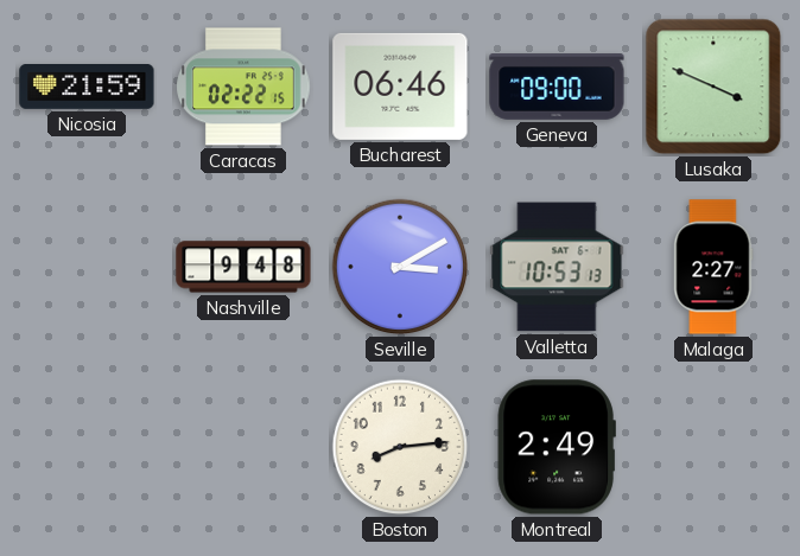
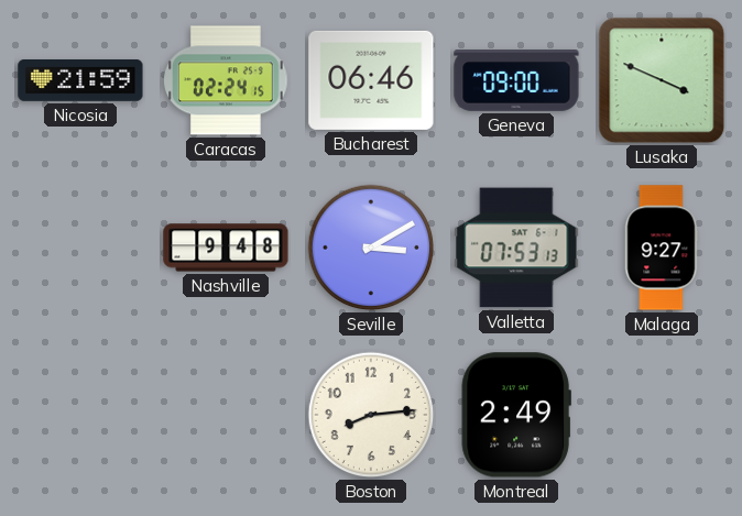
Caracas: 02:22 -> 02:24 (226, 80)
Valletta: 10:53 -> 07:53 (516, 248)
Malaga: 2:27 -> 9:27 (662, 248)
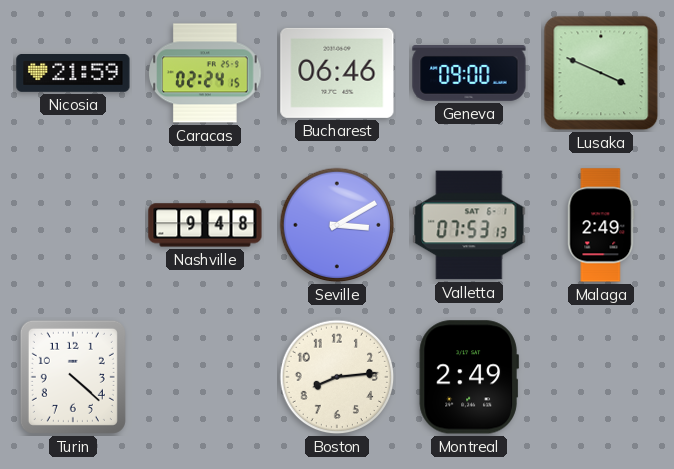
Malaga: 9:27 -> 2:49 (601, 225)
Turin: none -> 4:22 (73, 377)
